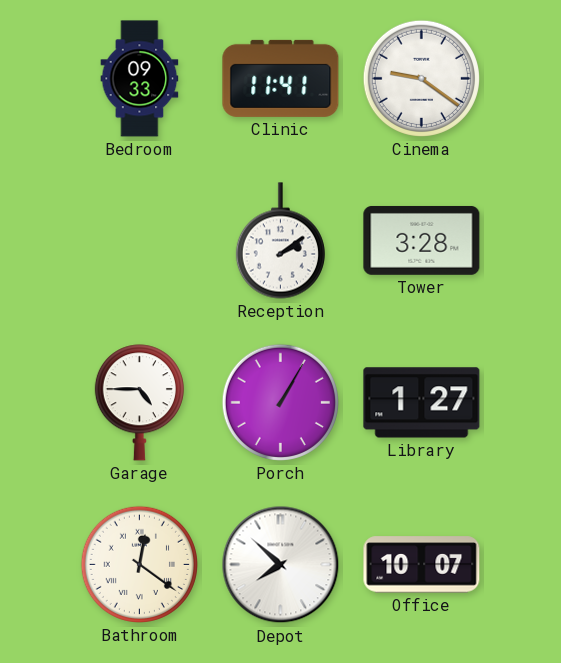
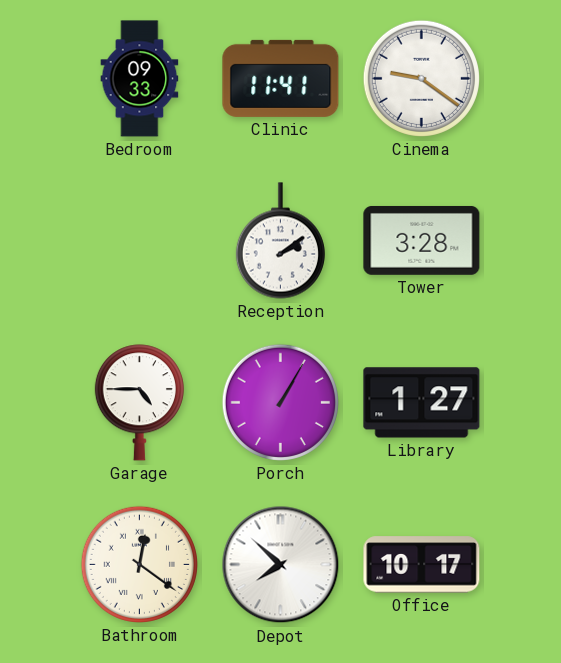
Office: 10:07 -> 10:17 (422, 565)
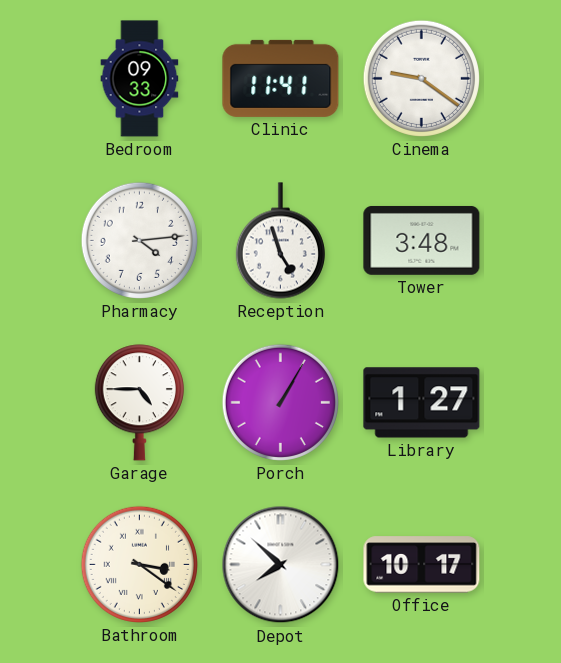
Pharmacy: none -> 4:14 (139, 240)
Reception: 2:09 -> 4:57 (280, 241)
Tower: 3:28 -> 3:48 (422, 240)
Bathroom: 12:21 -> 3:21 (139, 564)
